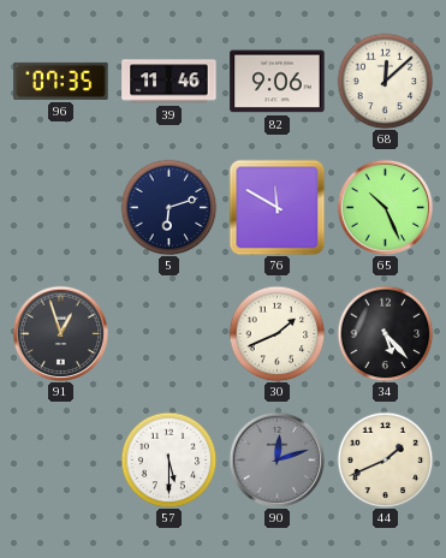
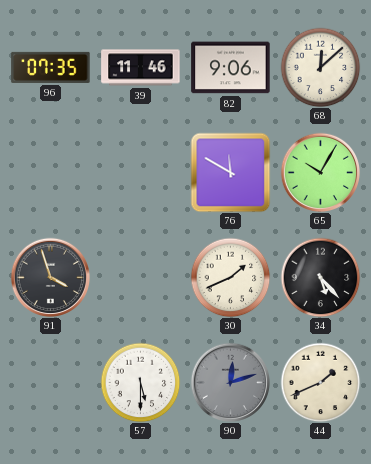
5: 6:12 -> none (168, 207)
65: 10:26 -> 10:05 (320, 172)
91: 12:57 -> 3:57 (50, 277)
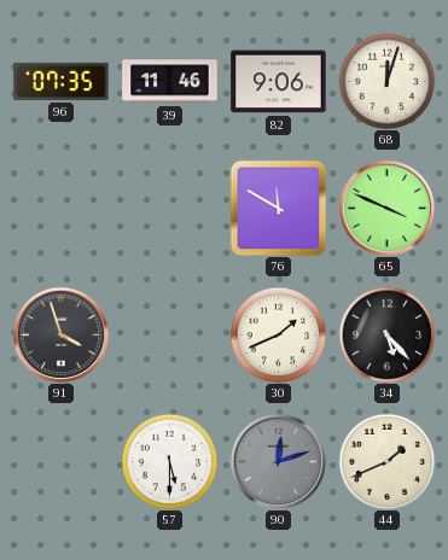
68: 12:08 -> 12:03 (386, 81)
65: 10:05 -> 3:49 (386, 208)
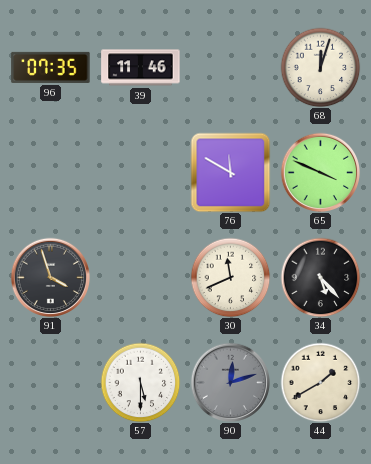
82: 9:06 -> none (279, 82)
30: 1:41 -> 11:41 (230, 277)
44: 1:41 -> 1:40 (320, 382)
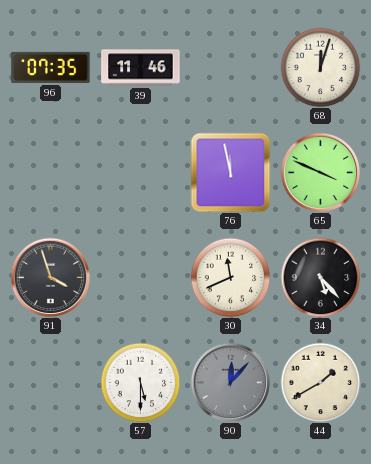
76: 11:50 -> 11:58 (230, 172)
90: 12:12 -> 12:07 (230, 382)
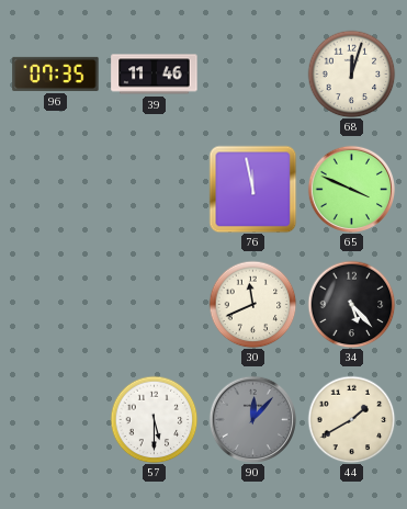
91: 3:57 -> none (50, 277)
